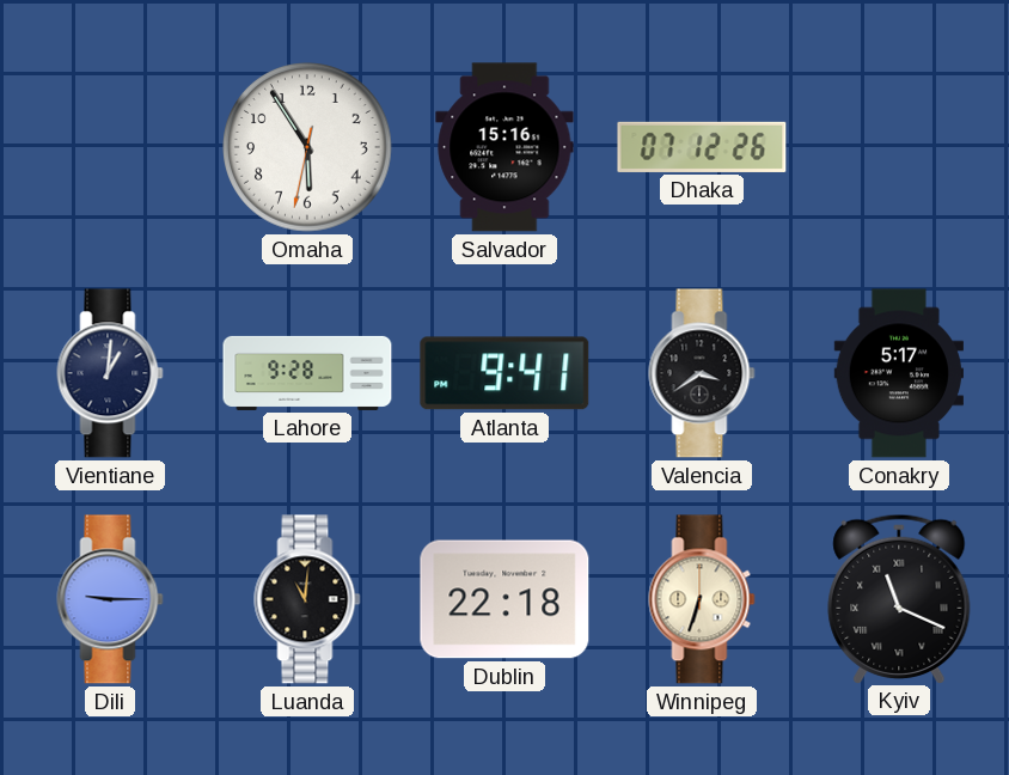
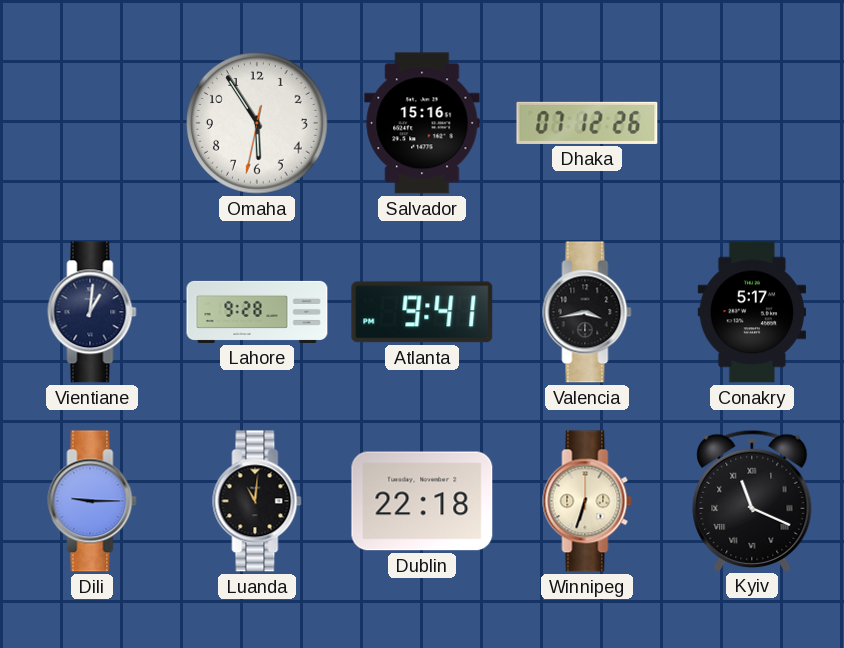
Valencia: 3:39 -> 3:43 (587, 312)
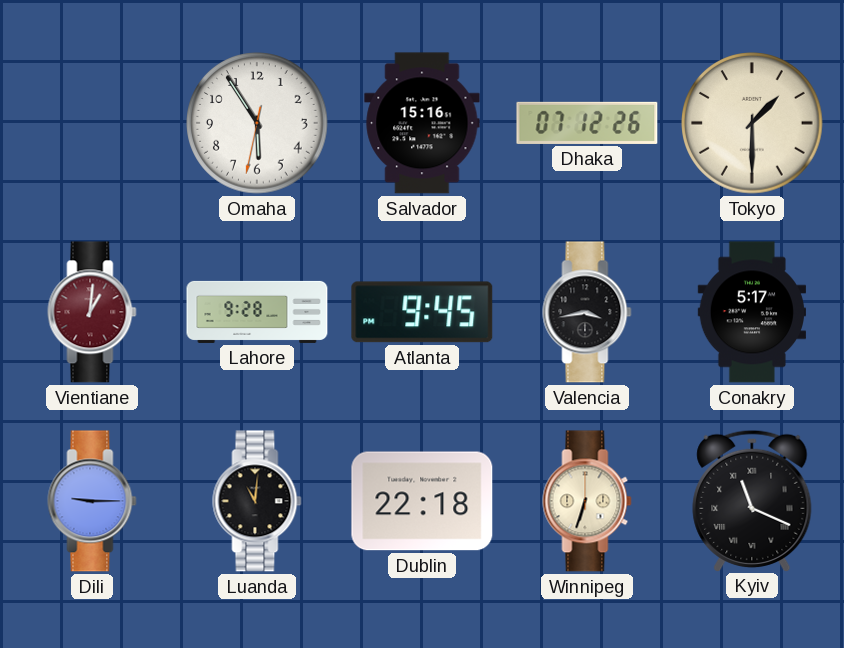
Tokyo: none -> 1:30 (752, 123)
Vientiane dial: navy -> burgundy (92, 312)
Atlanta: 9:41 -> 9:45 (422, 312)
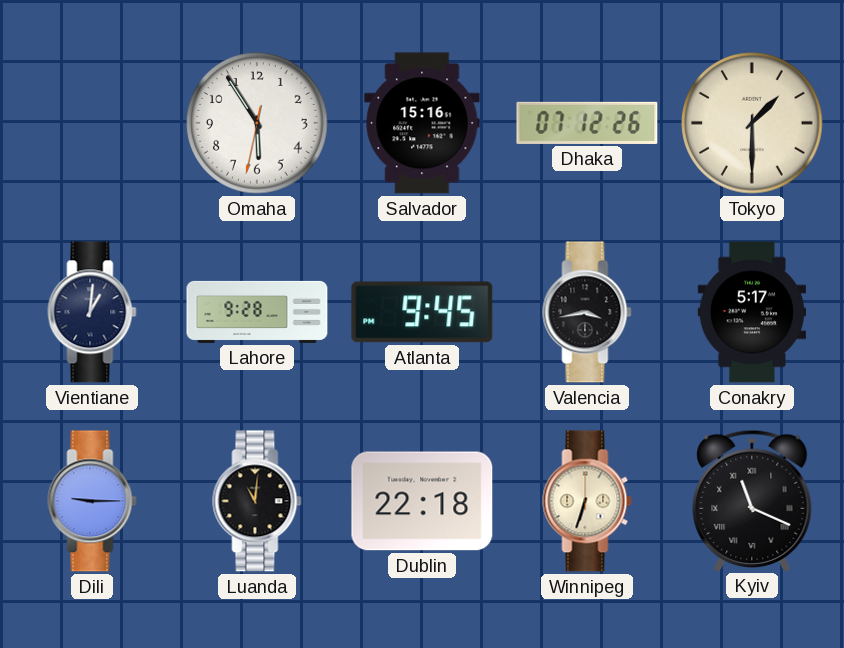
Vientiane dial: burgundy -> navy (92, 312)
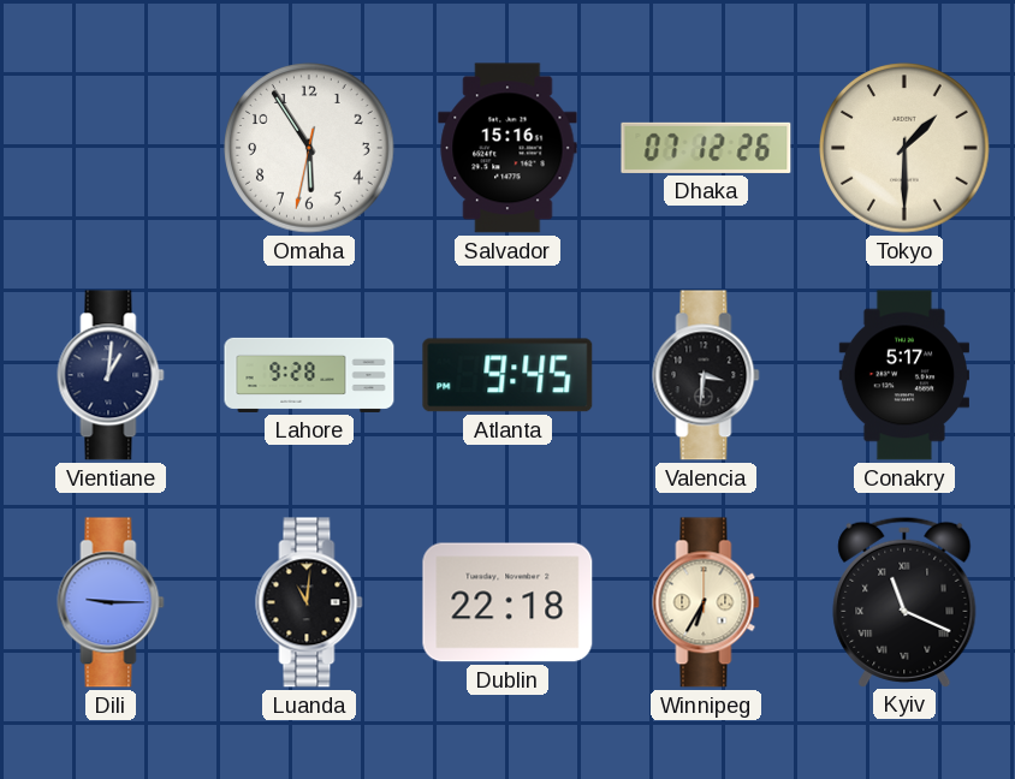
Valencia: 3:43 -> 3:31 (706, 375)
Winnipeg: 6:33 -> 6:35 (706, 602)
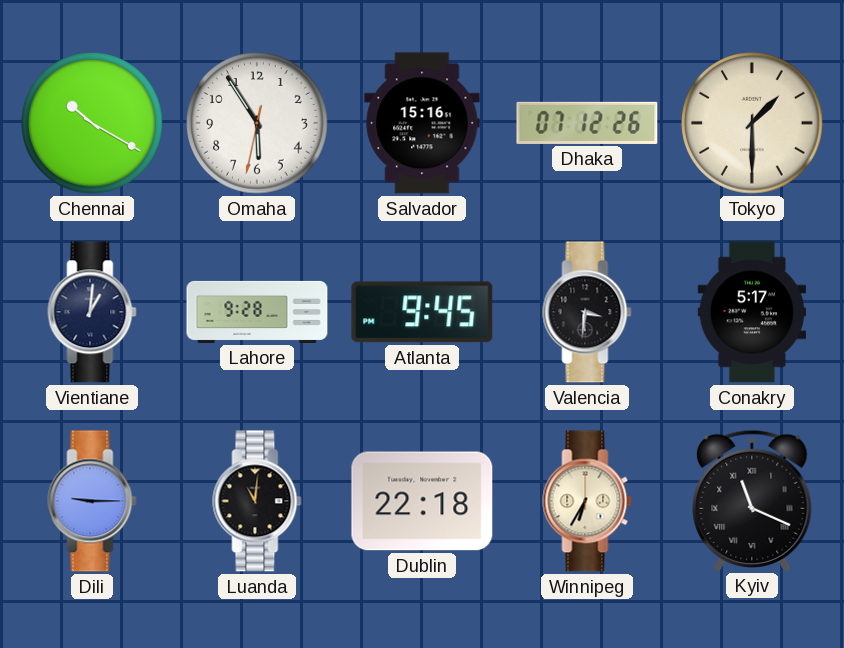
Chennai: none -> 10:20 (92, 123)
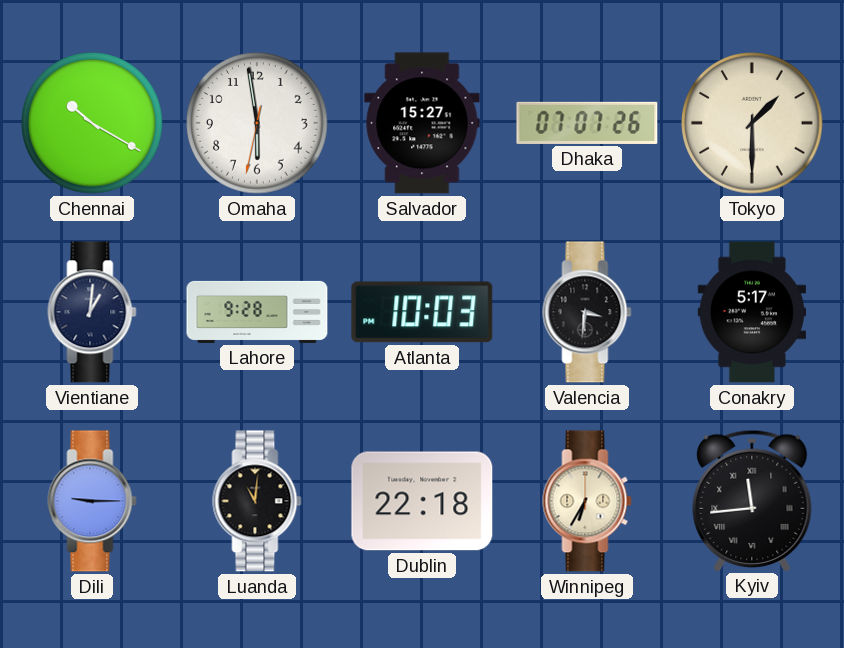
Omaha: 5:54 -> 5:58 (257, 123)
Salvador: 15:16 -> 15:27 (422, 123)
Dhaka: 07:12 -> 07:07 (587, 123)
Atlanta: 9:45 -> 10:03 (422, 312)
Kyiv: 11:19 -> 11:44 (752, 500)
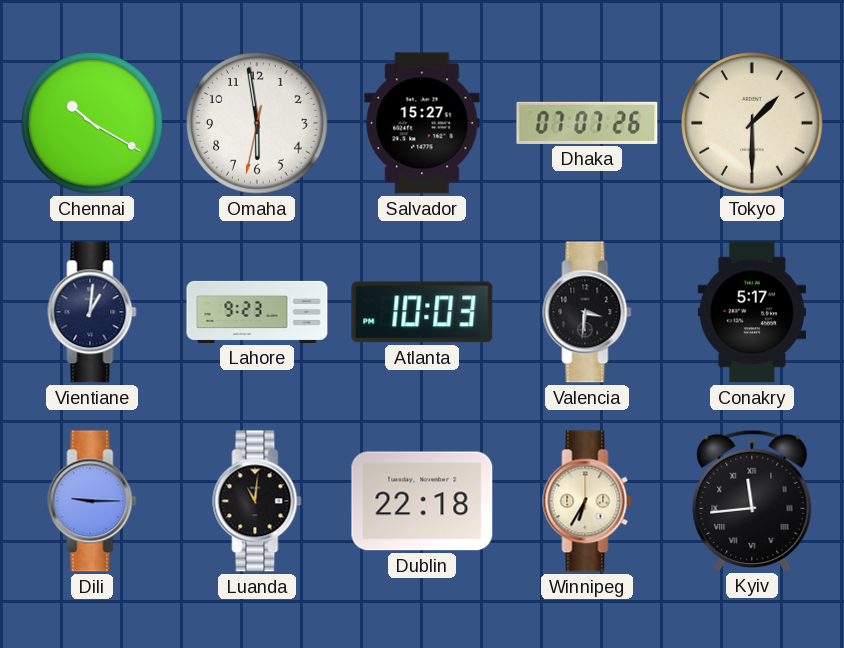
Lahore: 9:28 -> 9:23 (257, 312)
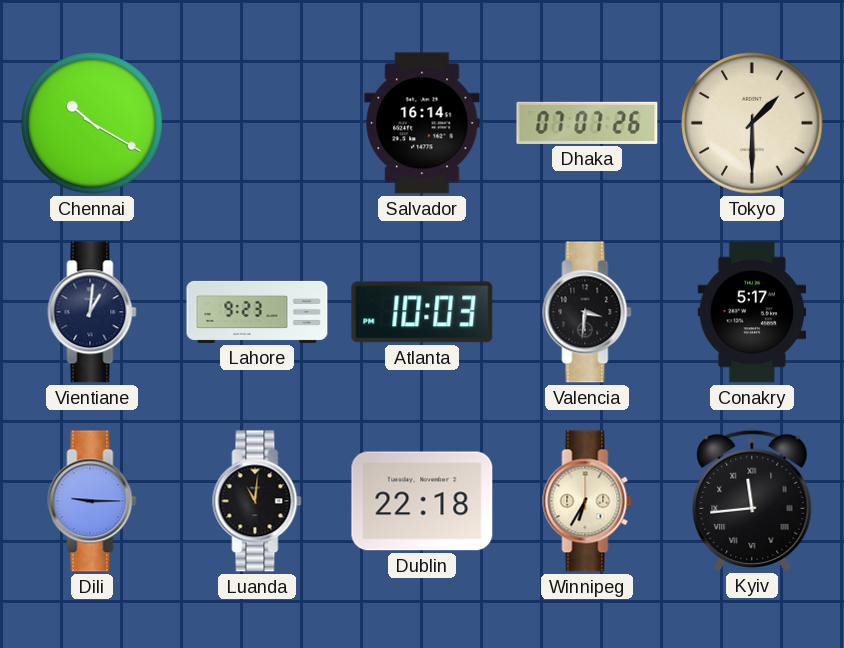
Omaha: 5:58 -> none (257, 123)
Salvador: 15:27 -> 16:14 (422, 123)
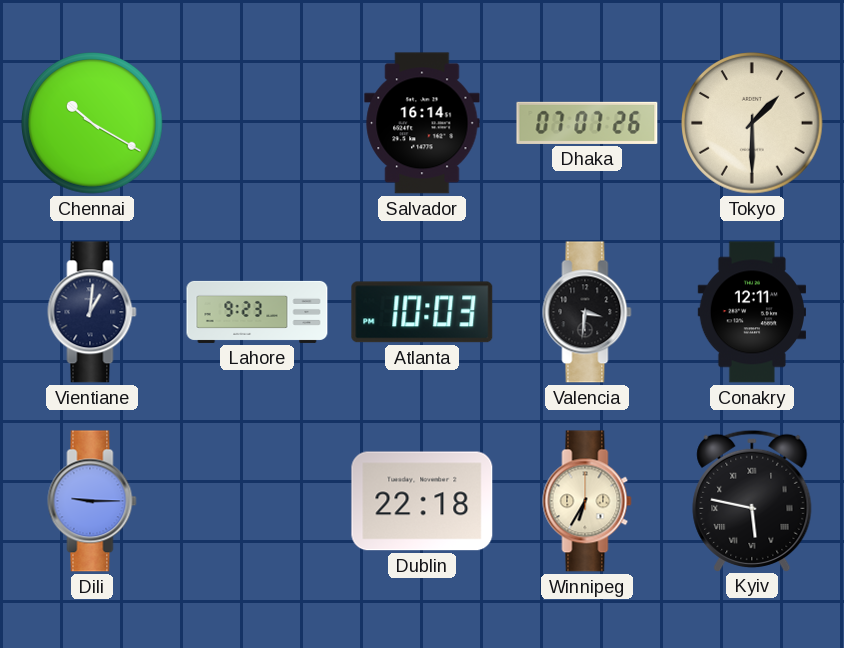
Conakry: 5:17 -> 12:11 (751, 312)
Luanda: 11:01 -> none (257, 501)
Kyiv: 11:44 -> 5:47 (752, 500)
